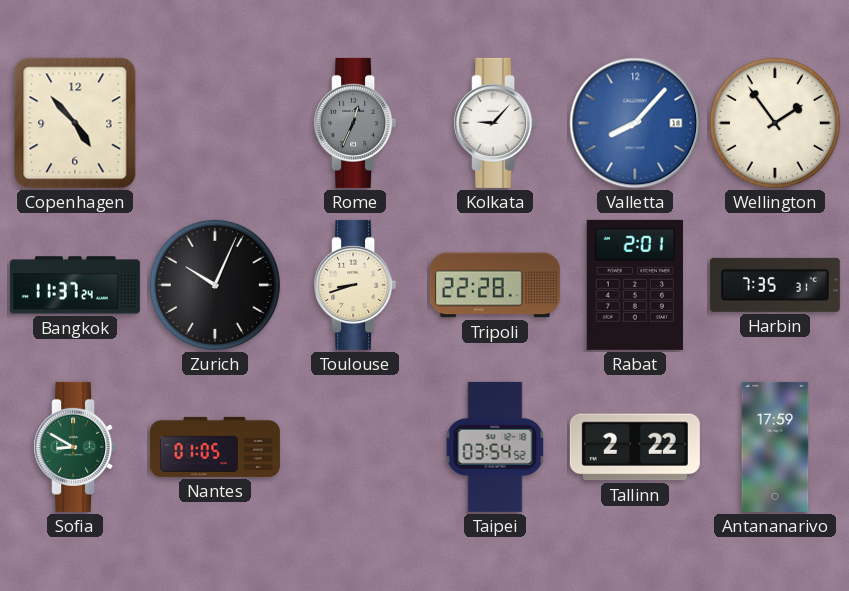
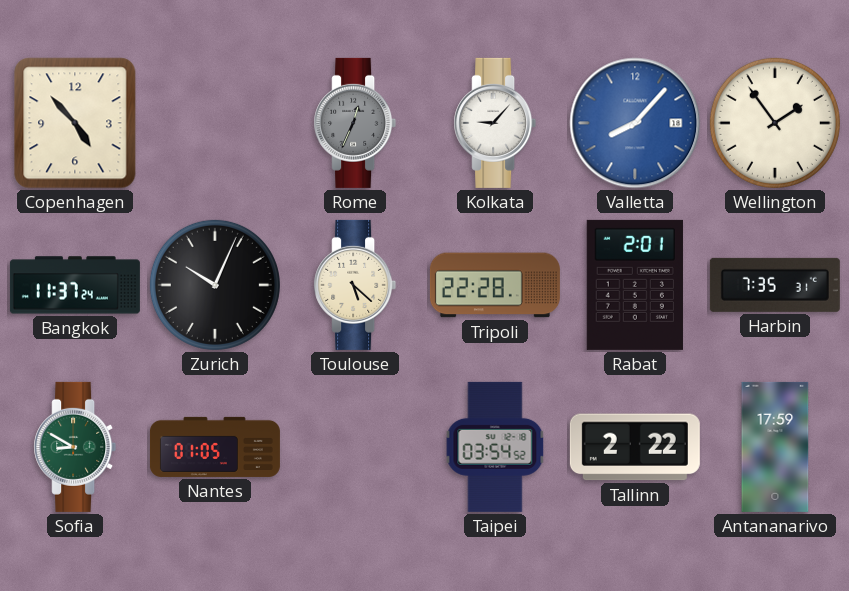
Toulouse: 8:42 -> 5:22 (355, 285)
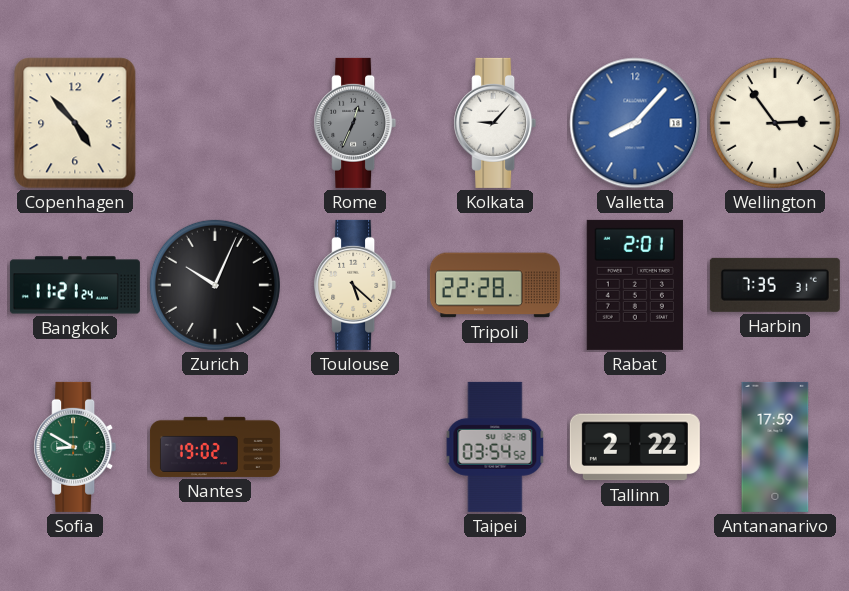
Wellington: 1:54 -> 2:54 (775, 123)
Bangkok: 11:37 -> 11:21 (75, 285)
Nantes: 01:05 -> 19:02 (215, 447)
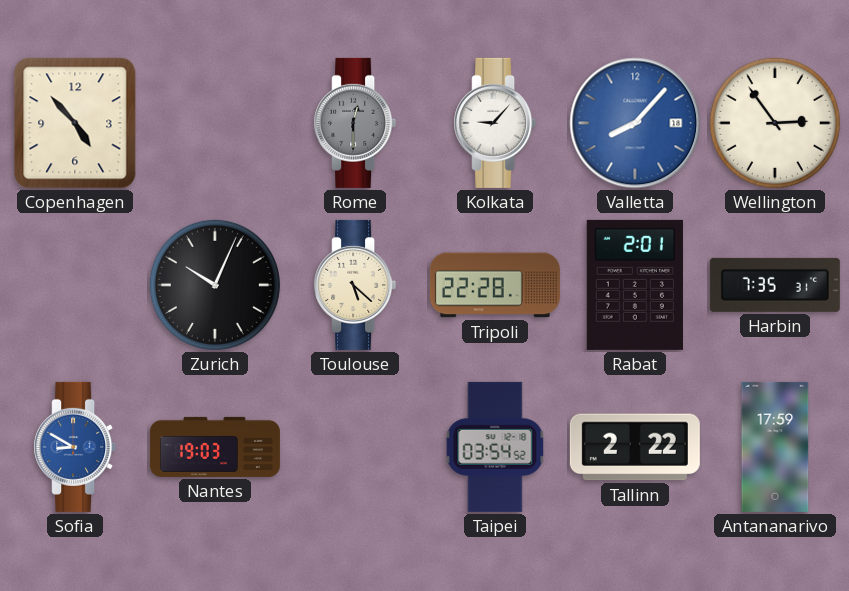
Rome: 12:34 -> 12:30 (355, 123)
Bangkok: 11:21 -> none (75, 285)
Sofia dial: green -> blue (75, 447)
Nantes: 19:02 -> 19:03 (215, 447)
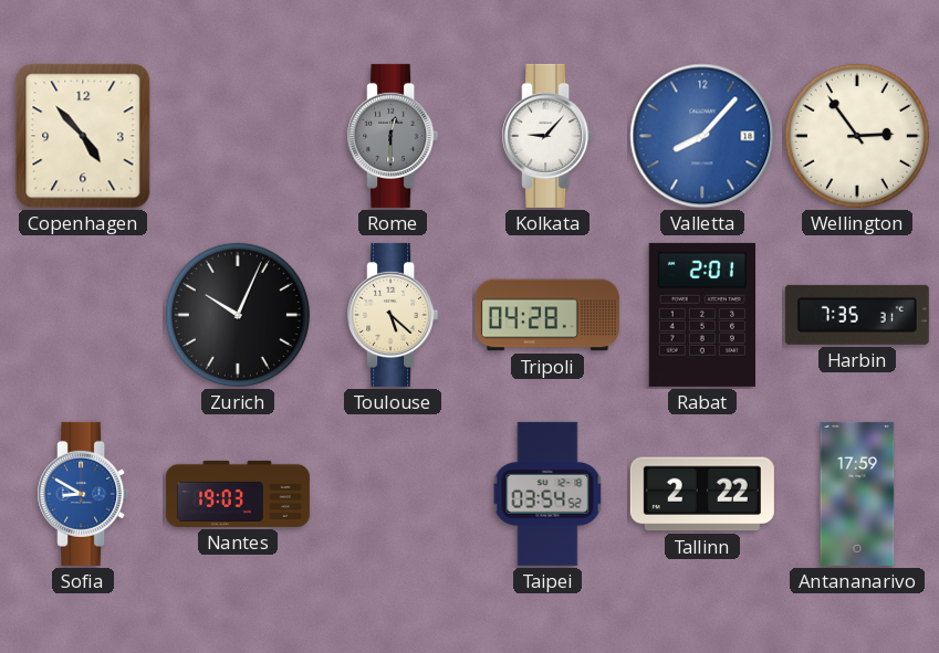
Tripoli: 22:28 -> 04:28 (547, 315)
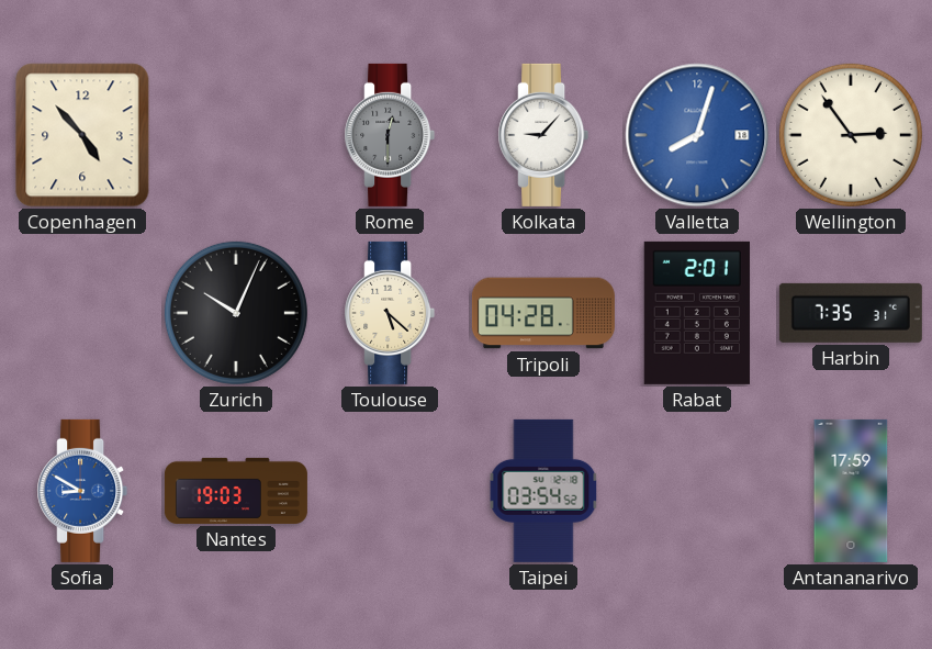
Valletta: 8:07 -> 8:03 (697, 135)
Tallinn: 2:22 -> none (702, 494)
